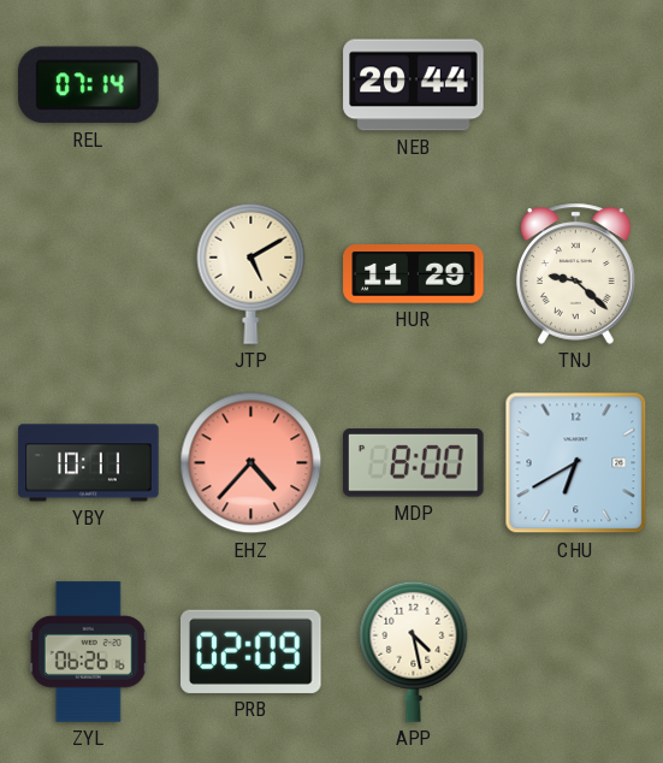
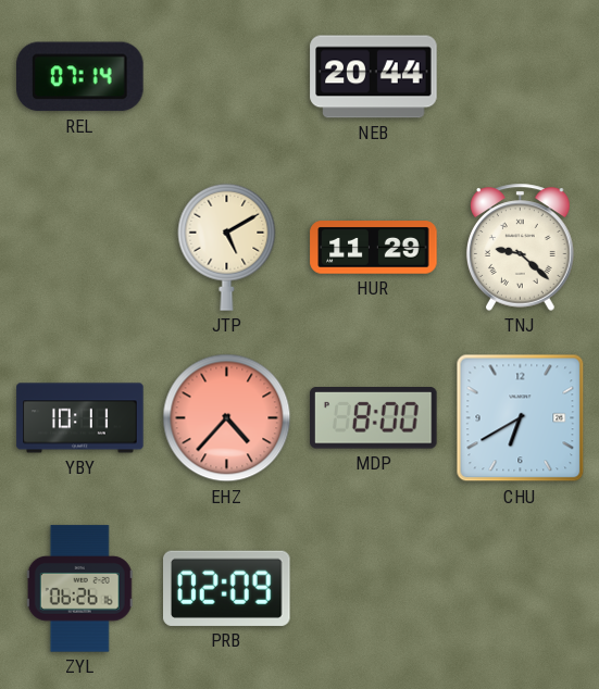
APP: 4:28 -> none (414, 651)
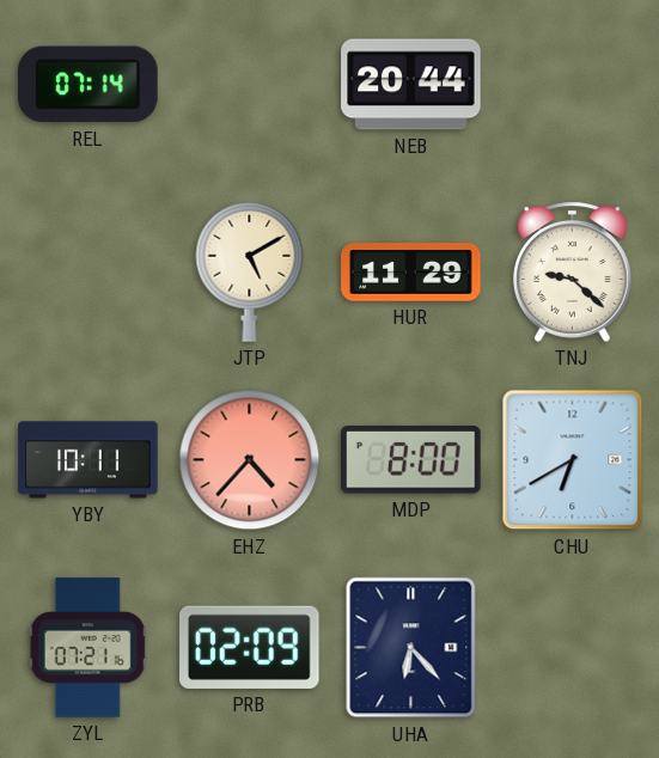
ZYL: 06:26 -> 07:21 (87, 648)
UHA: none -> 6:23 (411, 648)
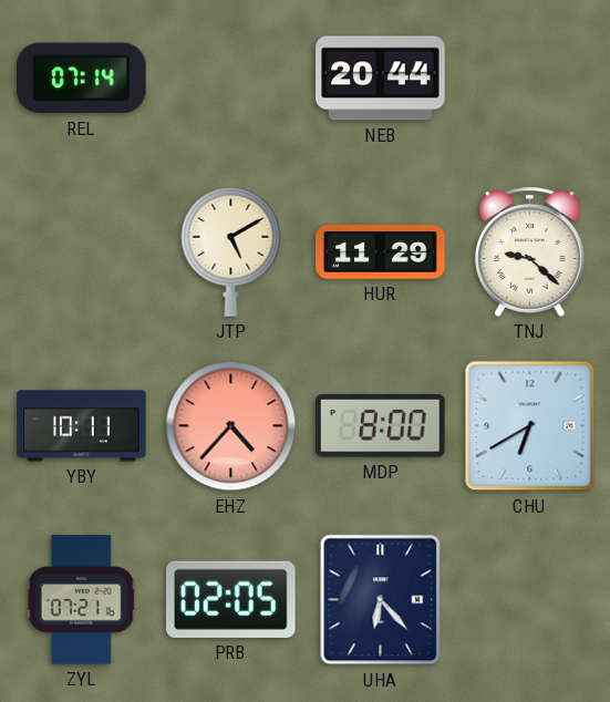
PRB: 02:09 -> 02:05 (231, 599)
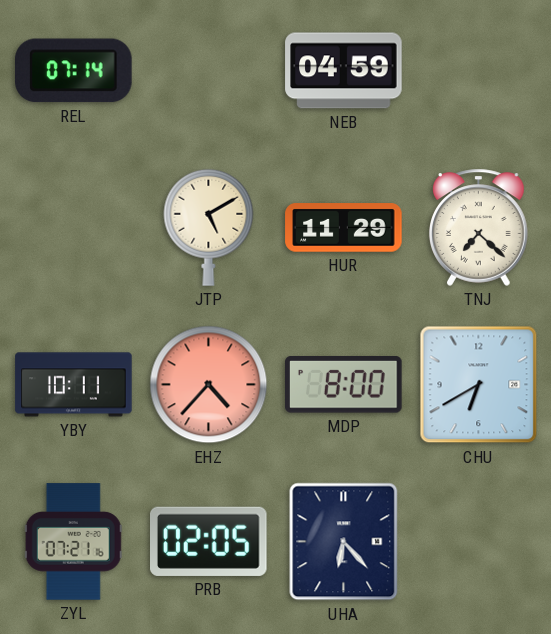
NEB: 20:44 -> 04:59 (344, 71)
TNJ: 9:22 -> 7:22 (479, 227)
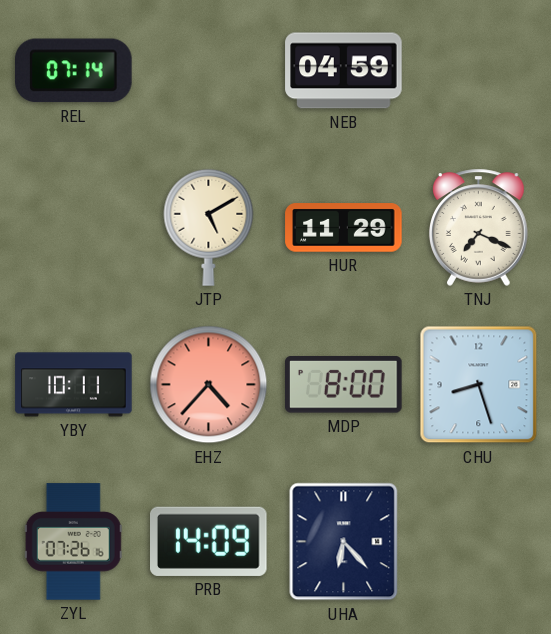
TNJ: 7:22 -> 7:19 (479, 227)
CHU: 6:40 -> 8:27 (479, 385)
ZYL: 07:21 -> 07:26 (73, 542)
PRB: 02:05 -> 14:09 (209, 541)
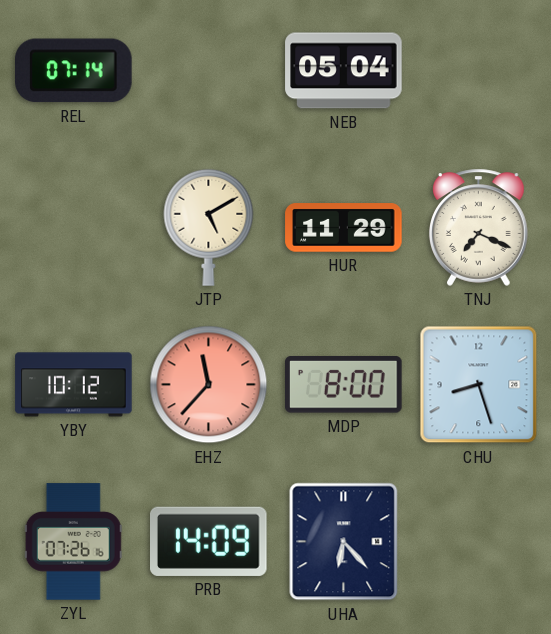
NEB: 04:59 -> 05:04 (344, 71)
YBY: 10:11 -> 10:12 (74, 385)
EHZ: 4:37 -> 11:37 (209, 385)
